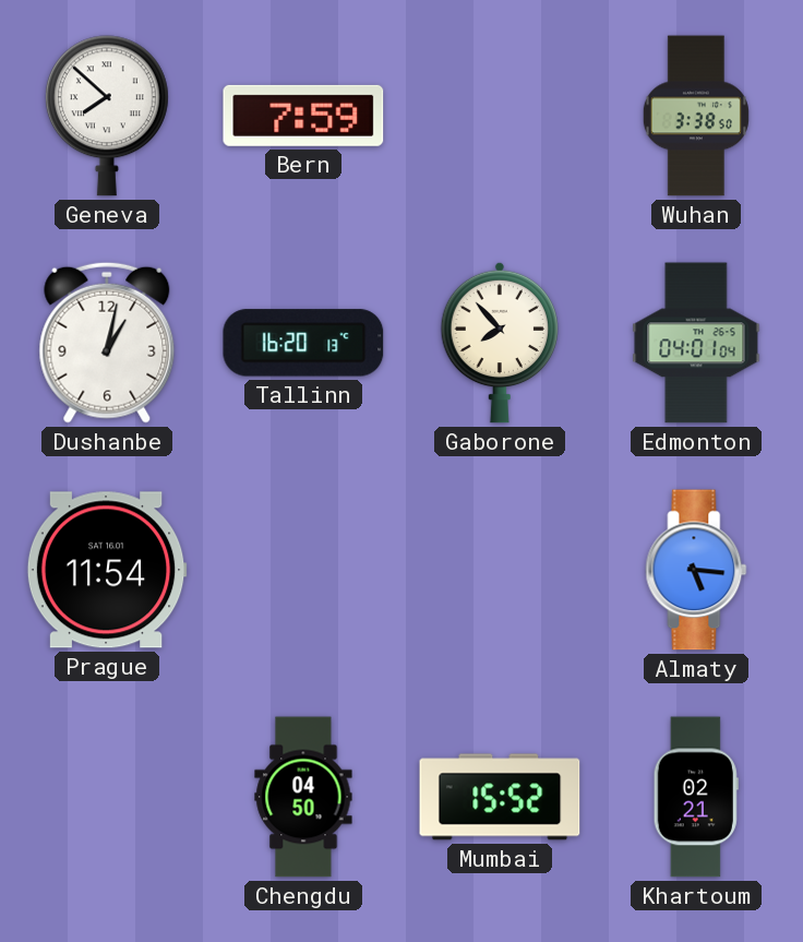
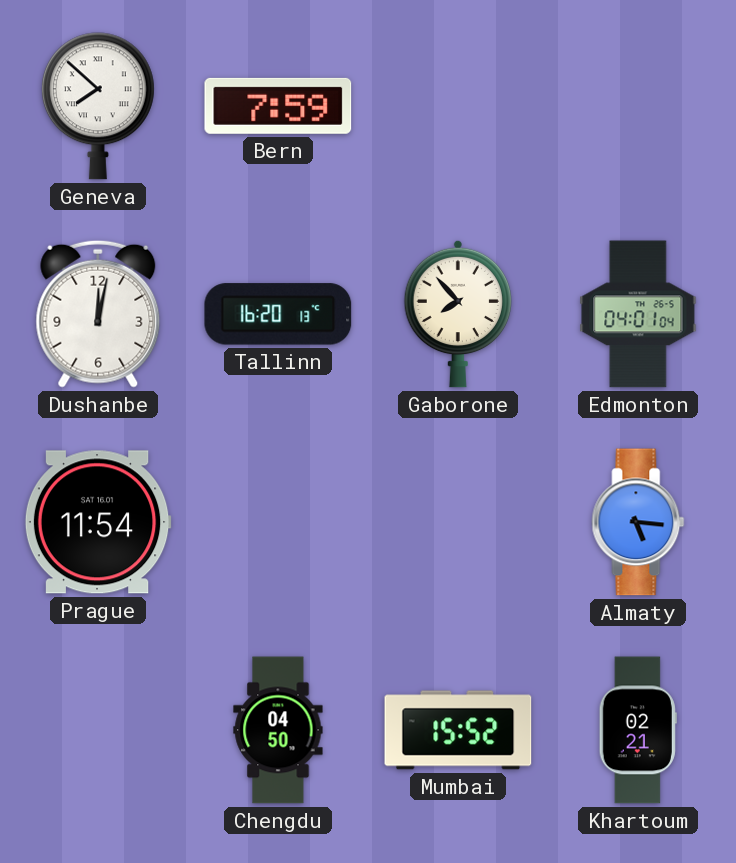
Wuhan: 3:38 -> none (696, 116)
Dushanbe: 1:02 -> 12:02 (98, 314)
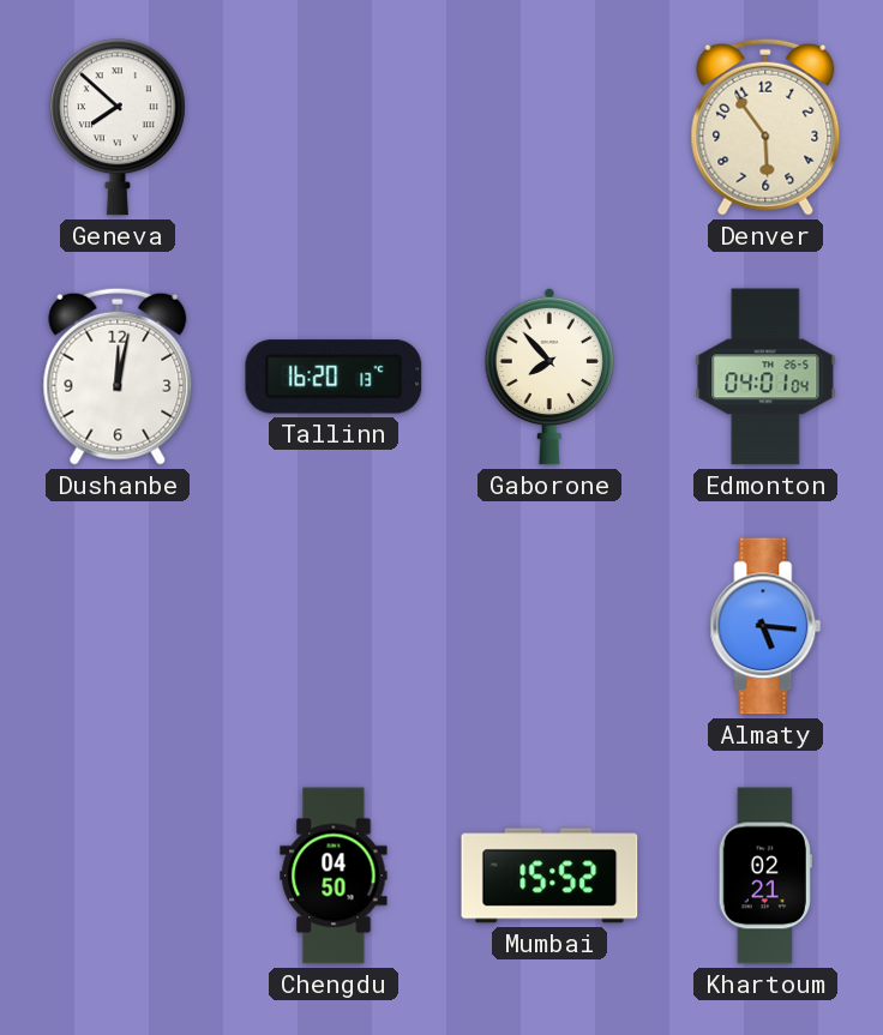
Bern: 7:59 -> none (278, 106)
Denver: none -> 5:54 (765, 127)
Prague: 11:54 -> none (98, 522)
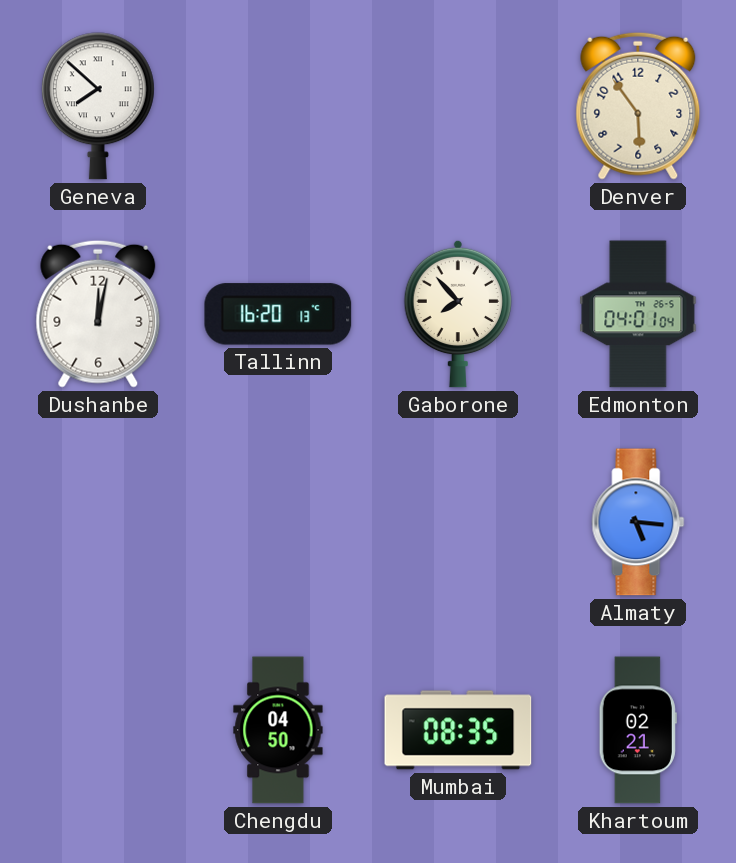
Mumbai: 15:52 -> 08:35 (458, 730)
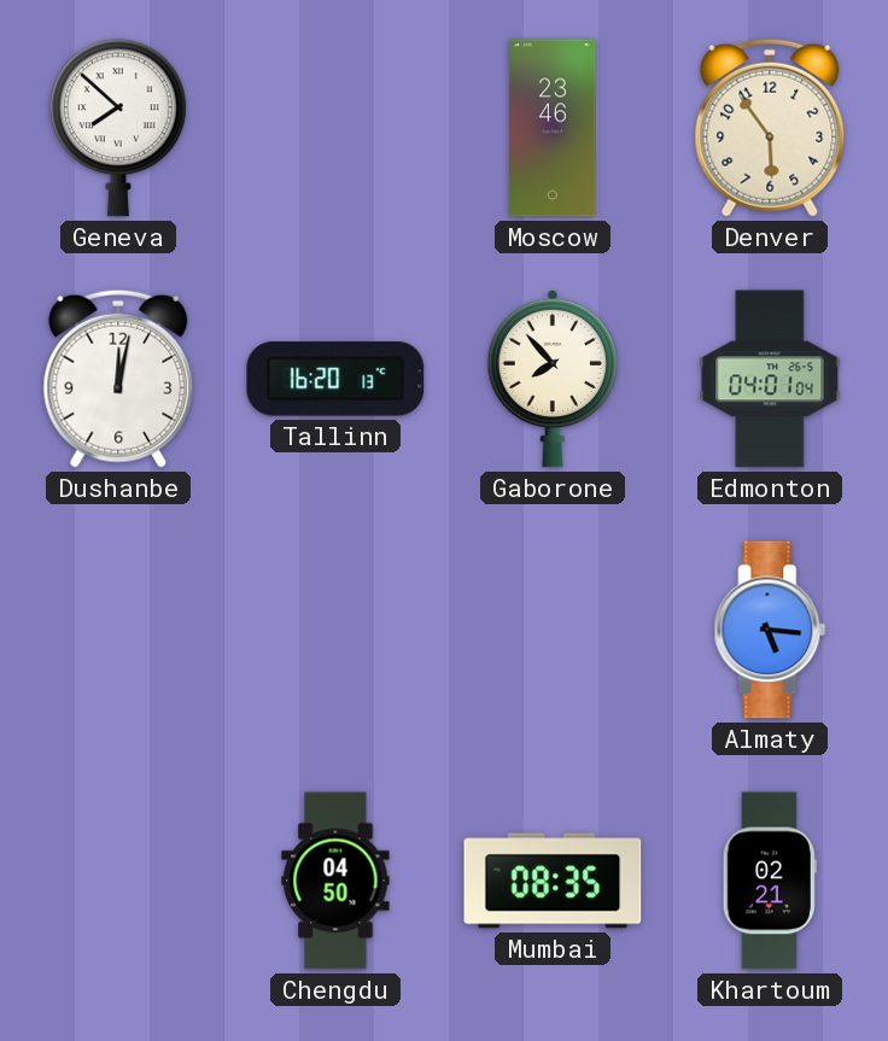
Moscow: none -> 23:46 (553, 128)
